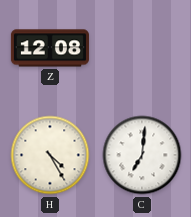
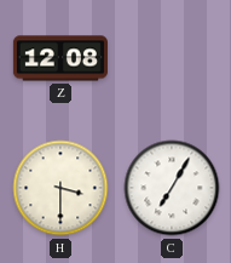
H: 4:25 -> 3:30 (60, 188)
C: 7:01 -> 7:05 (172, 188)
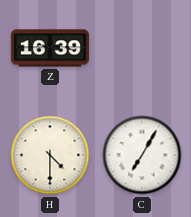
Z: 12:08 -> 16:39 (50, 48)
H: 3:30 -> 4:30 (50, 155)
